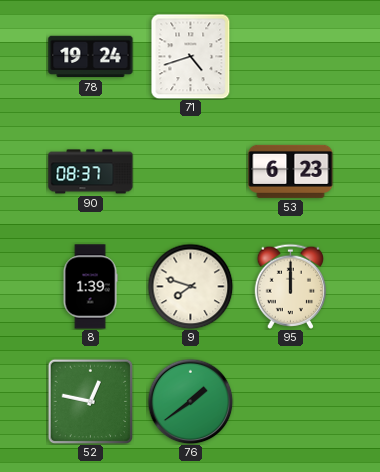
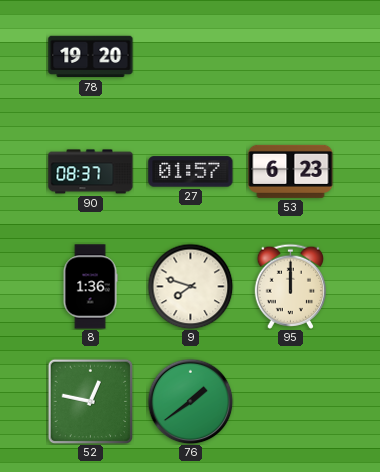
78: 19:24 -> 19:20 (91, 57)
71: 4:42 -> none (191, 56)
27: none -> 01:57 (191, 172)
8: 1:39 -> 1:36 (90, 287)
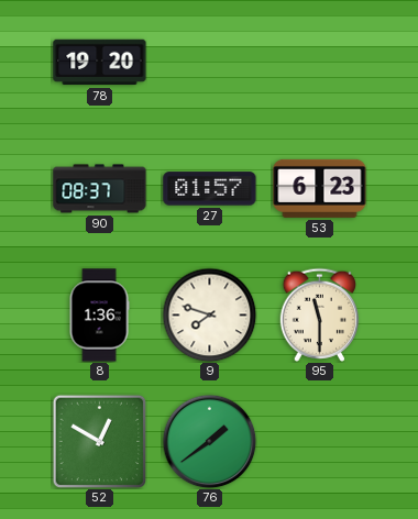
95: 12:00 -> 11:30 (319, 314)
52: 12:47 -> 12:50 (99, 441)
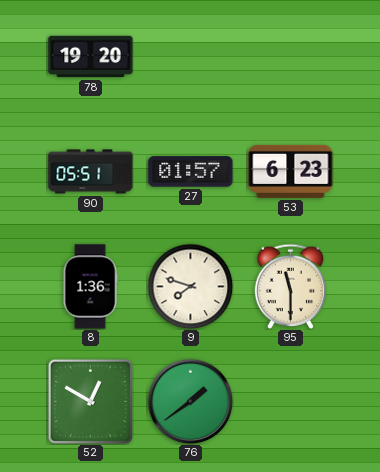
90: 08:37 -> 05:51 (91, 172)
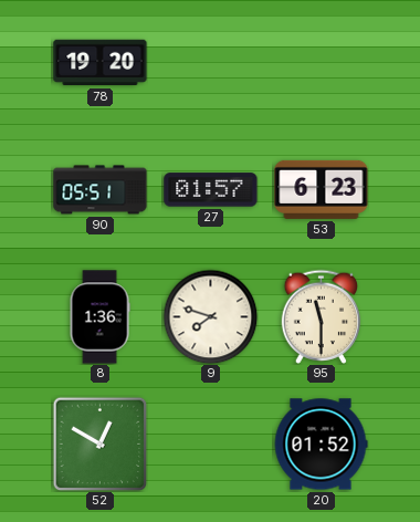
76: 1:39 -> none (190, 401)
20: none -> 01:52 (321, 445)
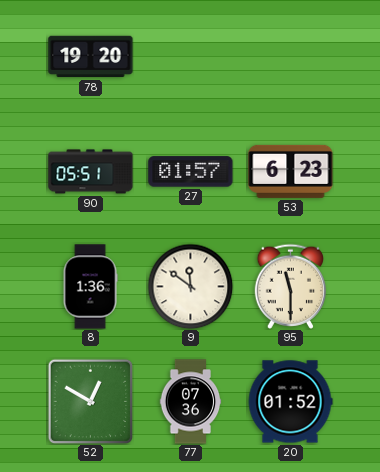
9: 7:48 -> 11:51 (190, 286)
77: none -> 07:36 (191, 402)
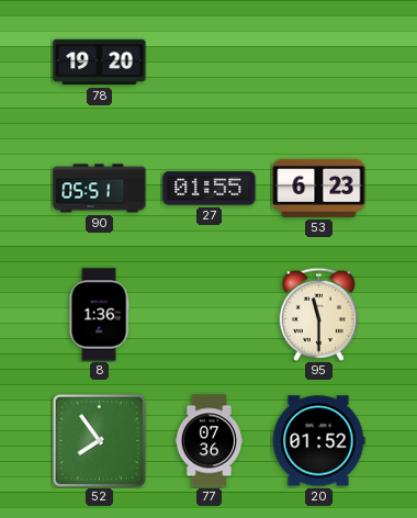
27: 01:57 -> 01:55 (210, 189)
9: 11:51 -> none (190, 286)
52: 12:50 -> 7:54 (99, 440)
